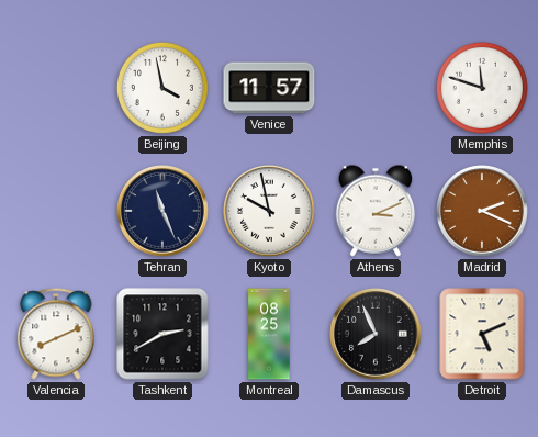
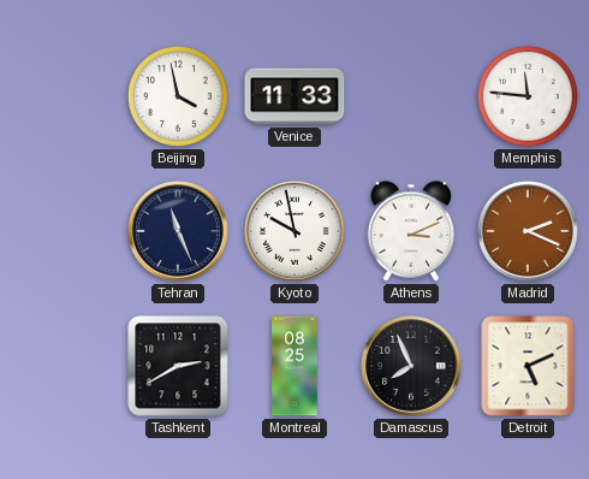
Venice: 11:57 -> 11:33 (294, 96)
Memphis: 11:48 -> 11:46 (528, 96)
Valencia: 8:11 -> none (56, 334)
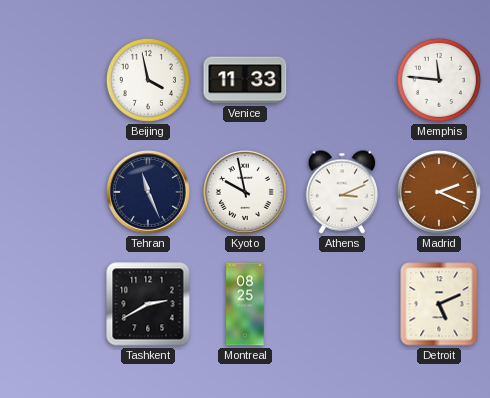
Damascus: 7:56 -> none (412, 367)
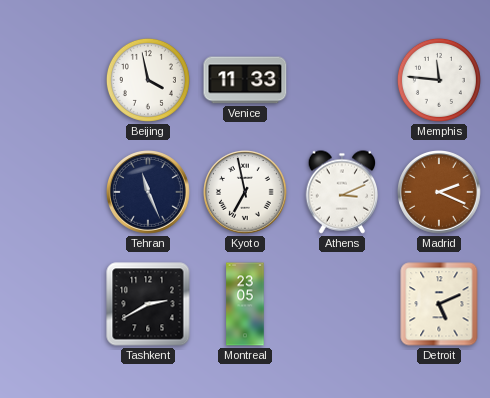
Kyoto: 9:58 -> 6:58 (246, 193)
Montreal: 08:25 -> 23:05 (245, 304)
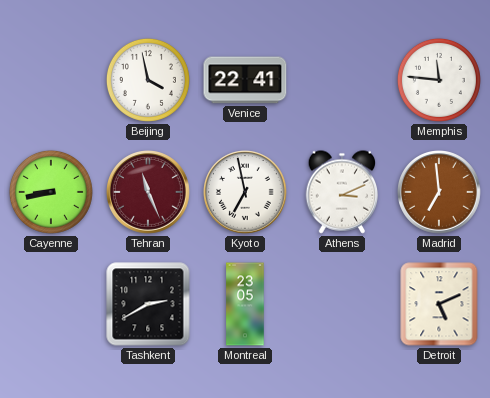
Venice: 11:33 -> 22:41 (245, 80)
Cayenne: none -> 8:43 (51, 192)
Tehran dial: navy -> burgundy (149, 193)
Madrid: 2:19 -> 6:59 (440, 193)
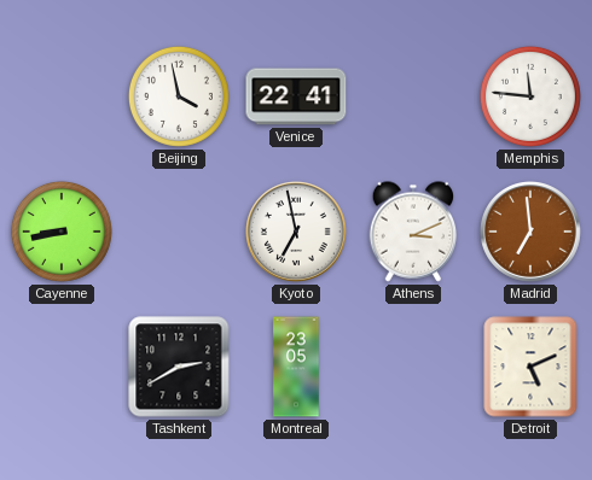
Tehran: 11:26 -> none (149, 193)
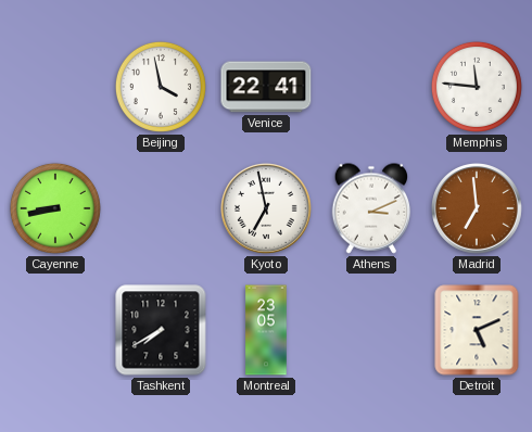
Tashkent: 2:40 -> 7:40 (161, 330)
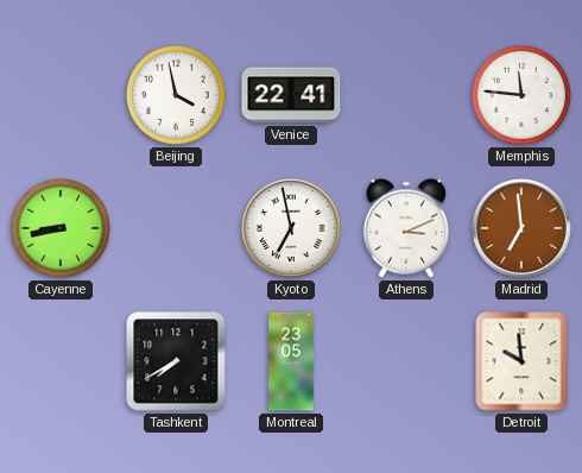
Detroit: 5:11 -> 9:59 (521, 361)
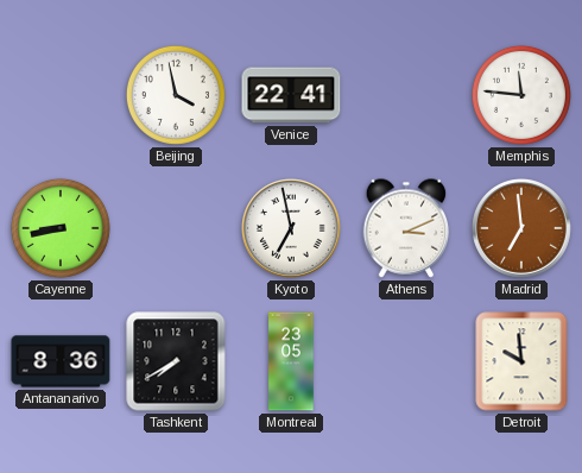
Antananarivo: none -> 8:36 (61, 361)
